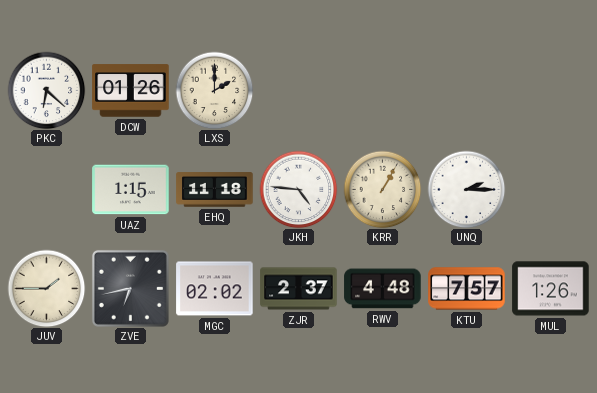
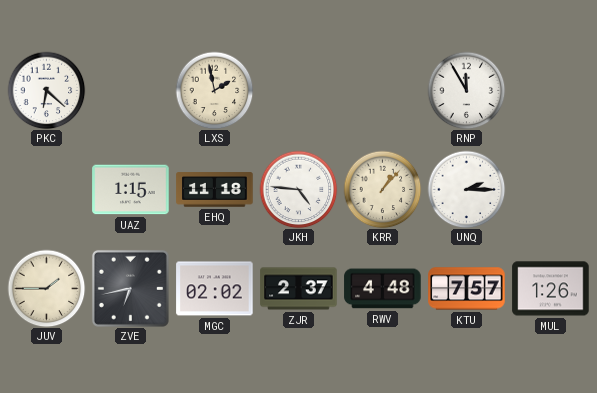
DCW: 01:26 -> none (131, 91)
LXS: 2:00 -> 1:58 (214, 90)
RNP: none -> 11:55 (466, 90)
KRR: 1:05 -> 1:07 (382, 189)
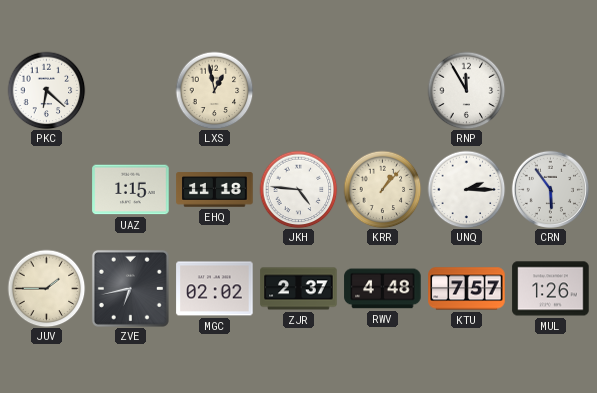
LXS: 1:58 -> 12:58 (214, 90)
CRN: none -> 5:54 (550, 189)
